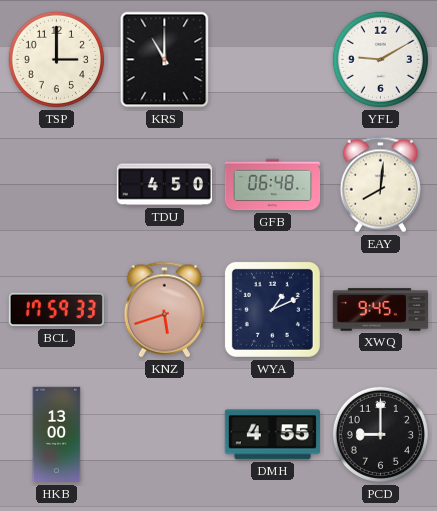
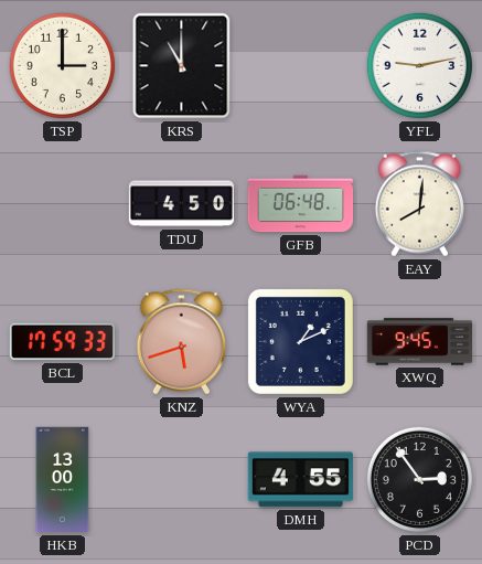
YFL: 9:10 -> 9:13 (419, 65)
PCD: 9:00 -> 2:54 (419, 479)
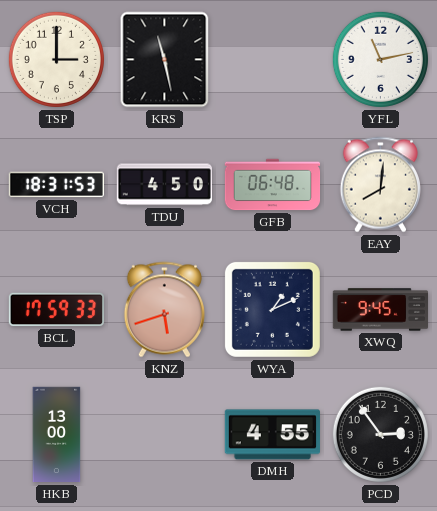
KRS: 11:00 -> 11:28 (165, 60)
YFL: 9:13 -> 11:13 (380, 59)
VCH: none -> 18:31 (56, 185)
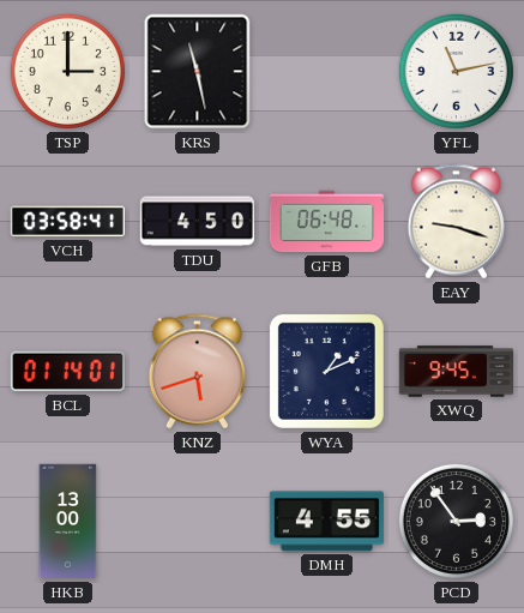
VCH: 18:31 -> 03:58 (67, 222)
EAY: 8:01 -> 9:18 (456, 222)
BCL: 17:59 -> 01:14 (67, 372)
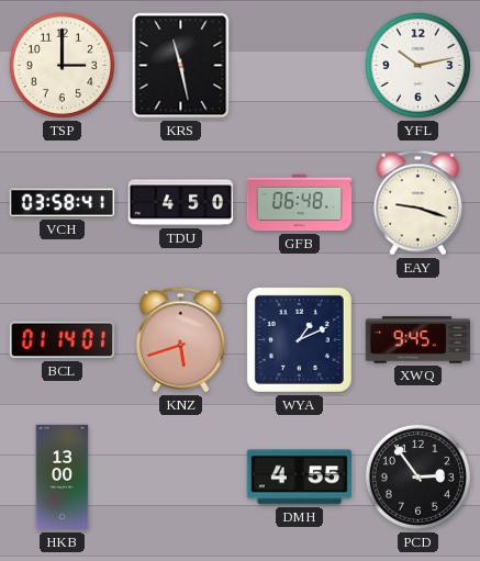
YFL: 11:13 -> 10:13 (417, 65)
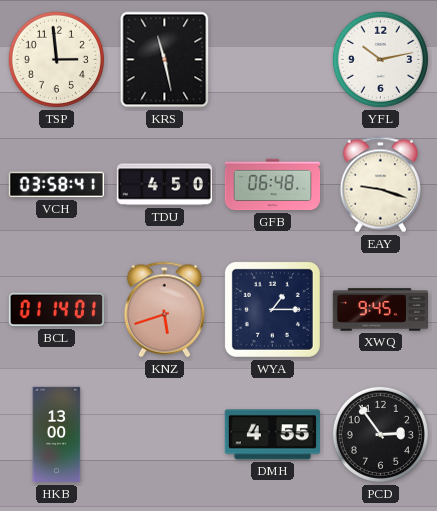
TSP: 3:00 -> 2:59 (56, 59)
WYA: 1:11 -> 1:15 (272, 309)
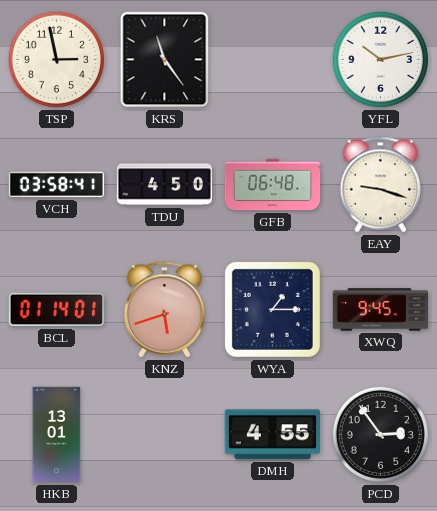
TSP: 2:59 -> 2:58 (56, 59)
KRS: 11:28 -> 11:24 (165, 60)
HKB: 13:00 -> 13:01 (57, 435)
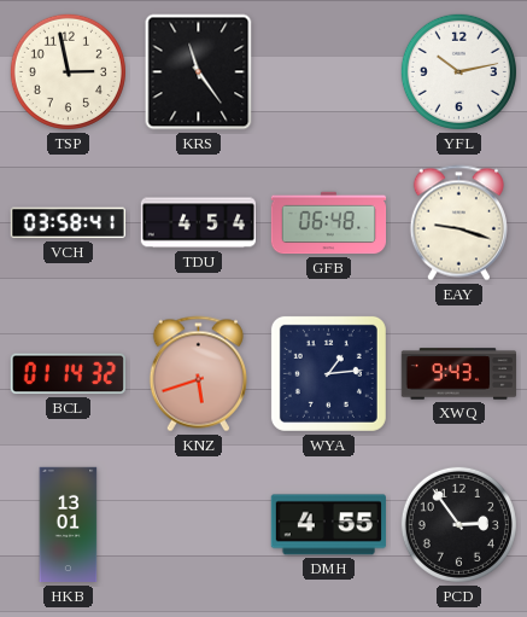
TDU: 4:50 -> 4:54 (198, 223)
BCL: 01:14:01 -> 01:14:32 (68, 374)
WYA: 1:15 -> 1:14 (328, 373)
XWQ: 9:45 -> 9:43 (458, 374)
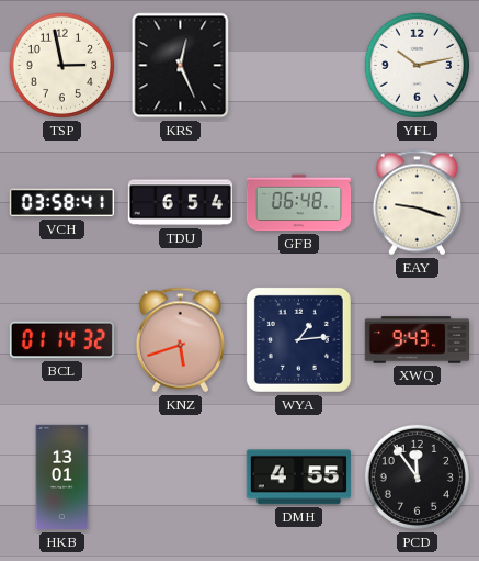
KRS: 11:24 -> 12:26 (181, 66)
TDU: 4:54 -> 6:54 (180, 203)
PCD: 2:54 -> 11:54 (417, 476)
